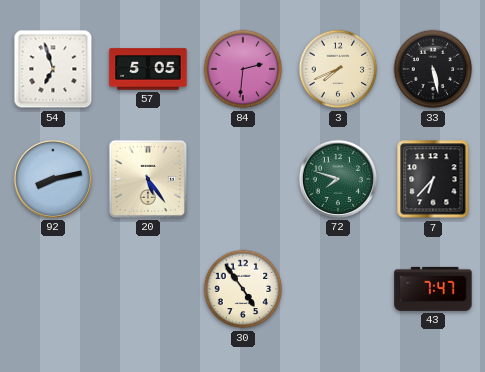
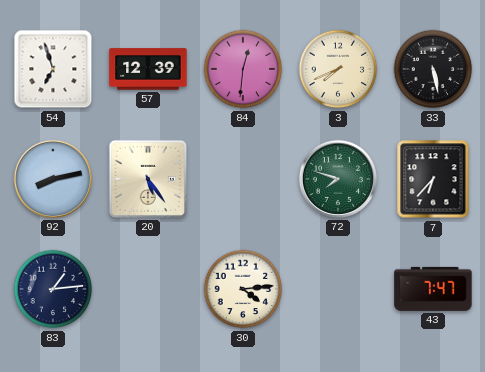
57: 5:05 -> 12:39 (148, 69)
84: 2:31 -> 12:31 (243, 69)
83: none -> 1:14 (53, 289)
30: 4:54 -> 4:14 (243, 289)
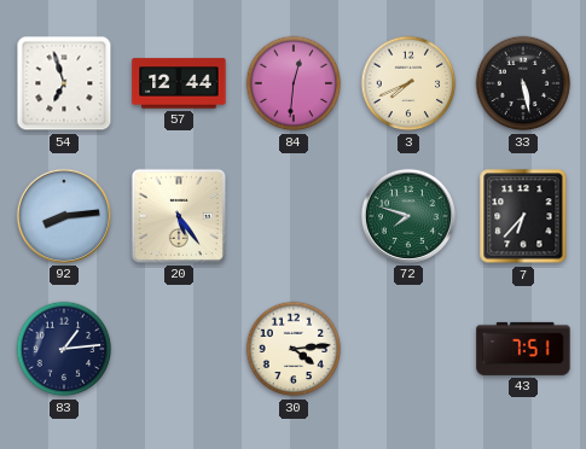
57: 12:39 -> 12:44 (179, 83)
92: 8:13 -> 8:14 (64, 216)
43: 7:47 -> 7:51 (523, 349)
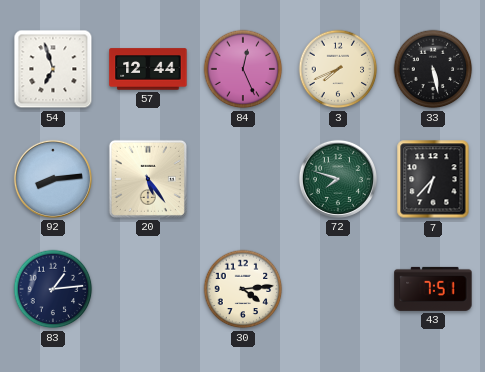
84: 12:31 -> 12:26 (243, 69)
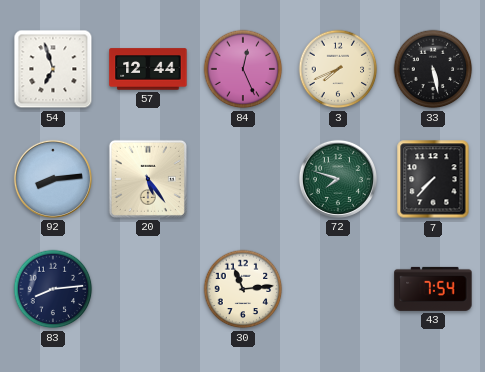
7: 6:37 -> 7:37 (433, 179)
83: 1:14 -> 8:14 (53, 289)
30: 4:14 -> 11:14 (243, 289)
43: 7:51 -> 7:54 (433, 289)
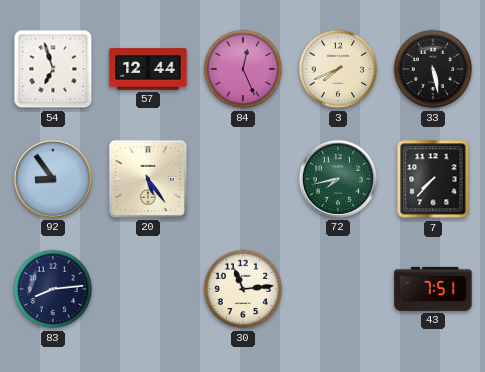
92: 8:14 -> 8:54 (53, 179)
72: 7:48 -> 7:43 (338, 179)
43: 7:54 -> 7:51 (433, 289)
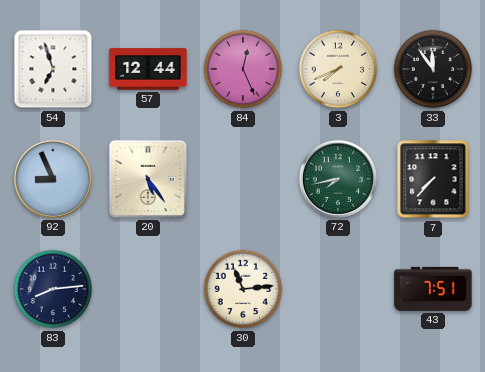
33: 5:28 -> 11:54 (433, 69)
92: 8:54 -> 8:56 (53, 179)
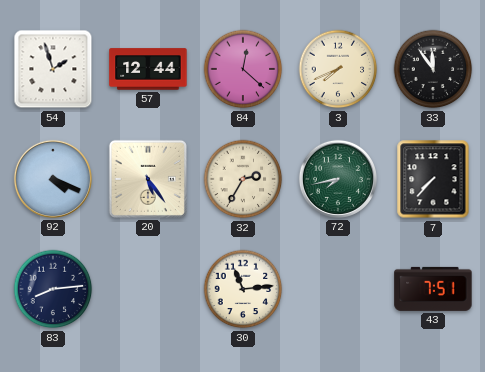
54: 6:57 -> 1:57 (53, 69)
84: 12:26 -> 12:22 (243, 69)
92: 8:56 -> 4:19 (53, 179)
32: none -> 2:35 (243, 179)
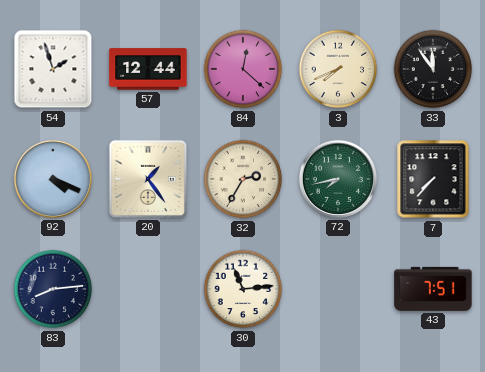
20: 5:24 -> 1:24 (148, 179)
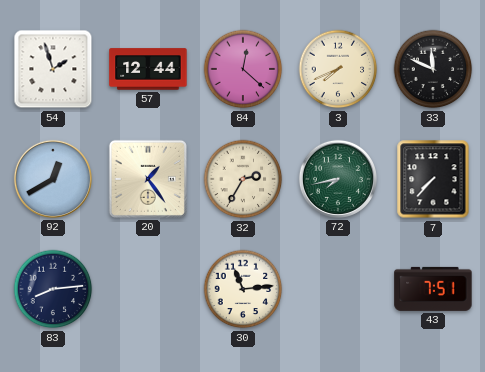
33: 11:54 -> 11:49 (433, 69)
92: 4:19 -> 12:40 (53, 179)
